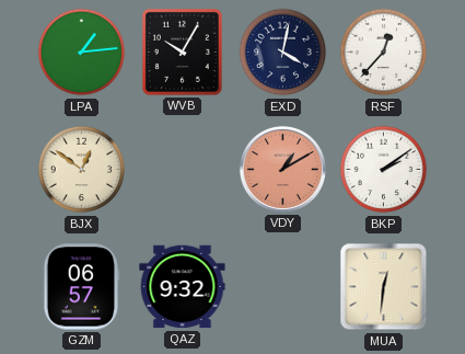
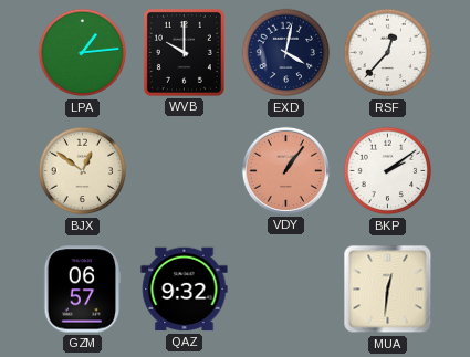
WVB: 10:05 -> 10:00 (184, 52)
VDY: 1:10 -> 1:06 (285, 170)
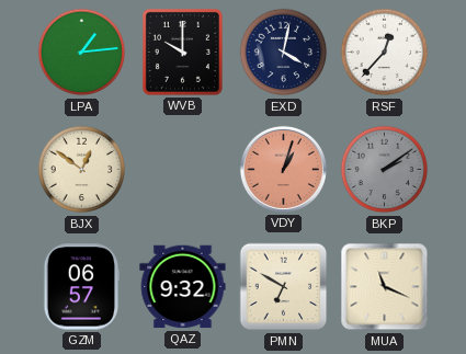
VDY: 1:06 -> 1:03 (283, 169)
BKP dial: white -> grey (385, 170)
PMN: none -> 6:50 (284, 287)
MUA: 12:31 -> 11:19 (385, 287)
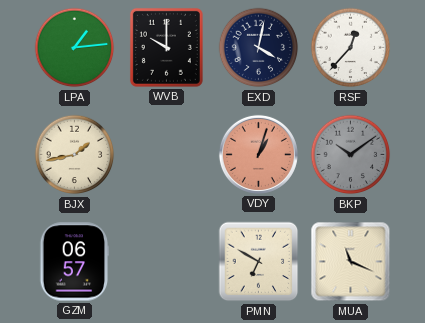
BJX: 12:51 -> 1:43 (75, 155)
BKP: 2:09 -> 10:09 (351, 155)
QAZ: 9:32 -> none (183, 287)
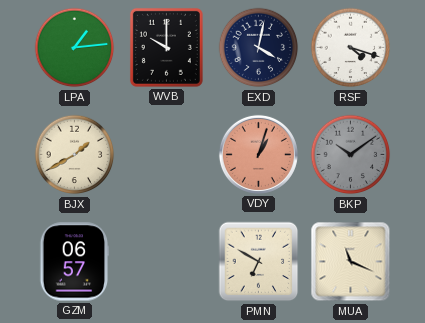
RSF: 12:37 -> 4:18 (351, 48)
BJX: 1:43 -> 1:40 (75, 155)
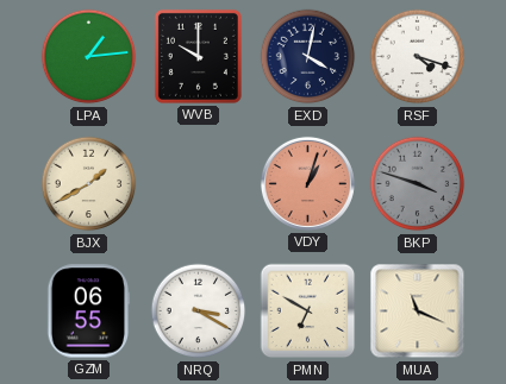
BKP: 10:09 -> 3:48 (418, 184)
GZM: 06:57 -> 06:55 (89, 311)
NRQ: none -> 3:20 (199, 311)
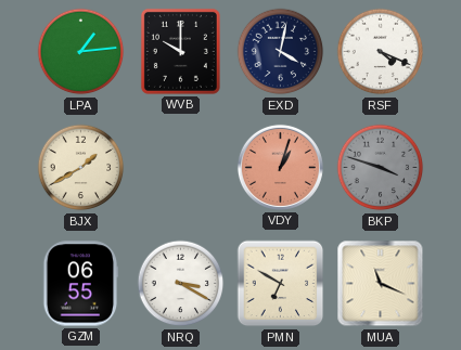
RSF: 4:18 -> 4:19 (381, 52)
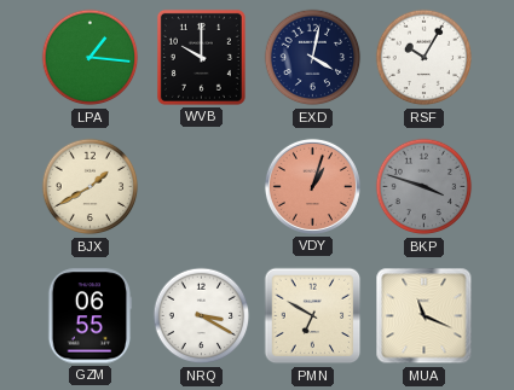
LPA: 1:14 -> 1:16 (91, 58)
RSF: 4:19 -> 10:05 (425, 58)
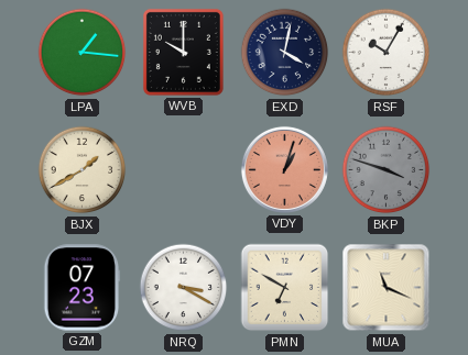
GZM: 06:55 -> 07:23 (83, 288)
